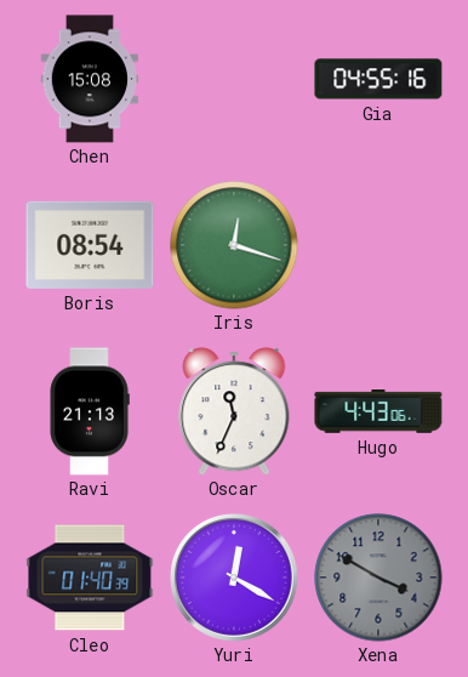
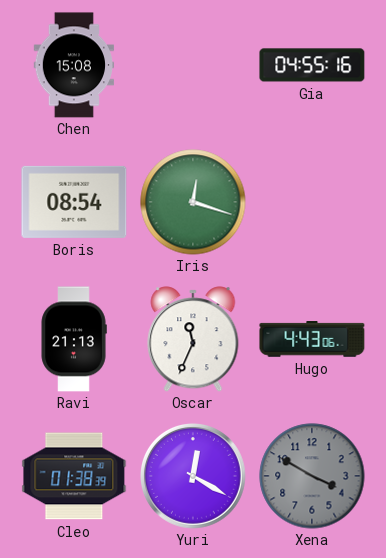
Cleo: 01:40 -> 01:38 (74, 476)
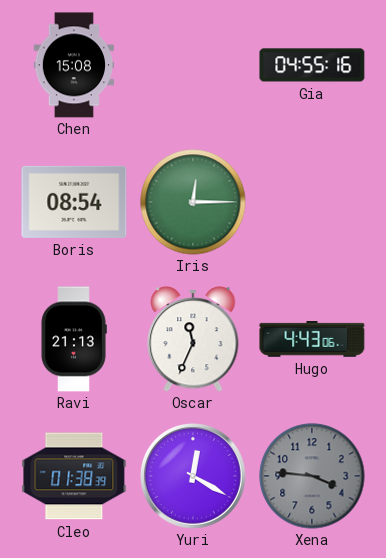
Iris: 12:18 -> 12:15 (193, 202)
Xena: 3:50 -> 3:46 (312, 476)
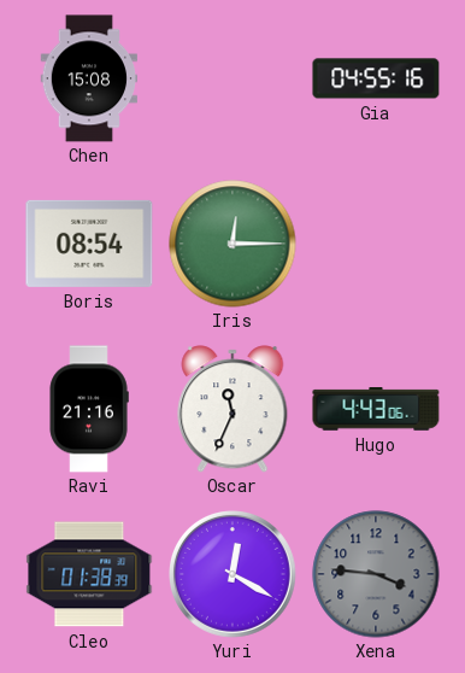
Ravi: 21:13 -> 21:16 (89, 409)
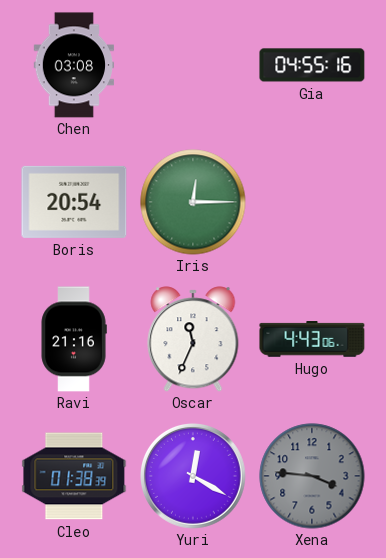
Chen: 15:08 -> 03:08 (74, 65)
Boris: 08:54 -> 20:54 (74, 202)
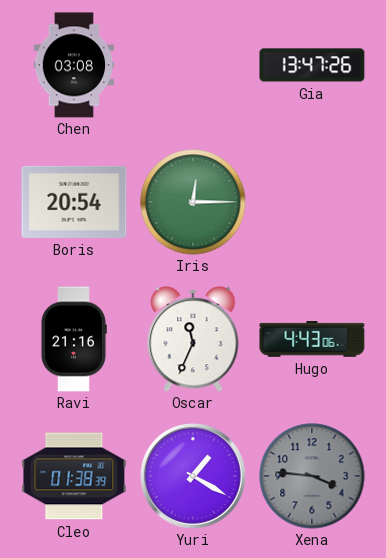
Gia: 04:55 -> 13:47 (312, 65)
Yuri: 12:20 -> 1:20 (194, 477)
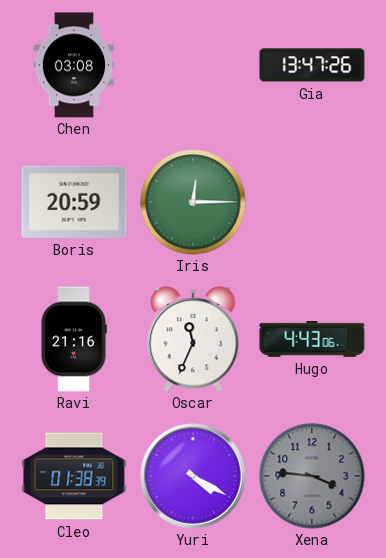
Boris: 20:54 -> 20:59 (74, 202)
Yuri: 1:20 -> 4:20 (194, 477)
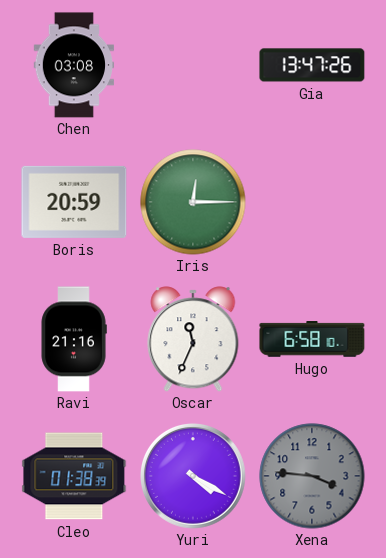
Hugo: 4:43 -> 6:58 (312, 339)
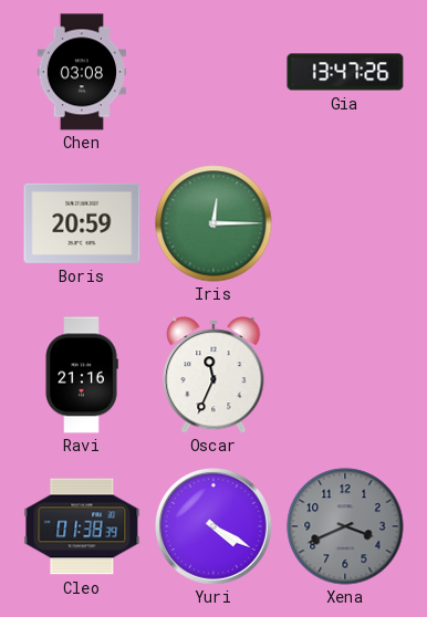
Hugo: 6:58 -> none (312, 339)
Xena: 3:46 -> 3:41 (345, 526)
